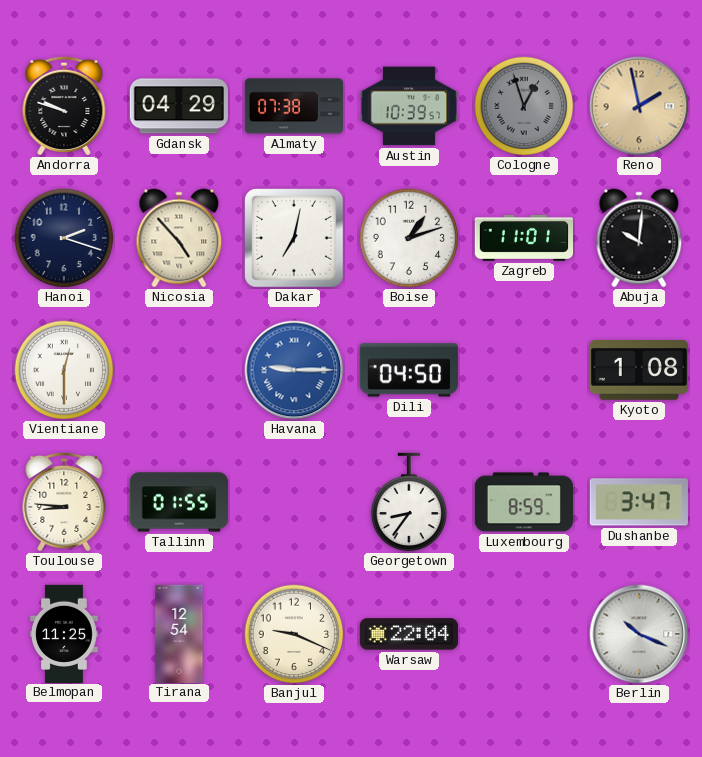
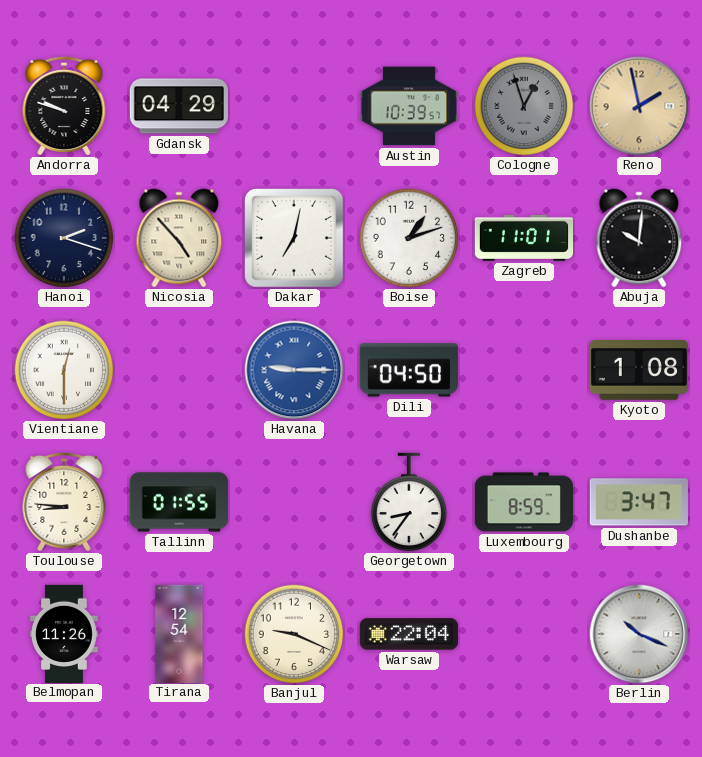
Almaty: 07:38 -> none (293, 106)
Belmopan: 11:25 -> 11:26 (64, 633)
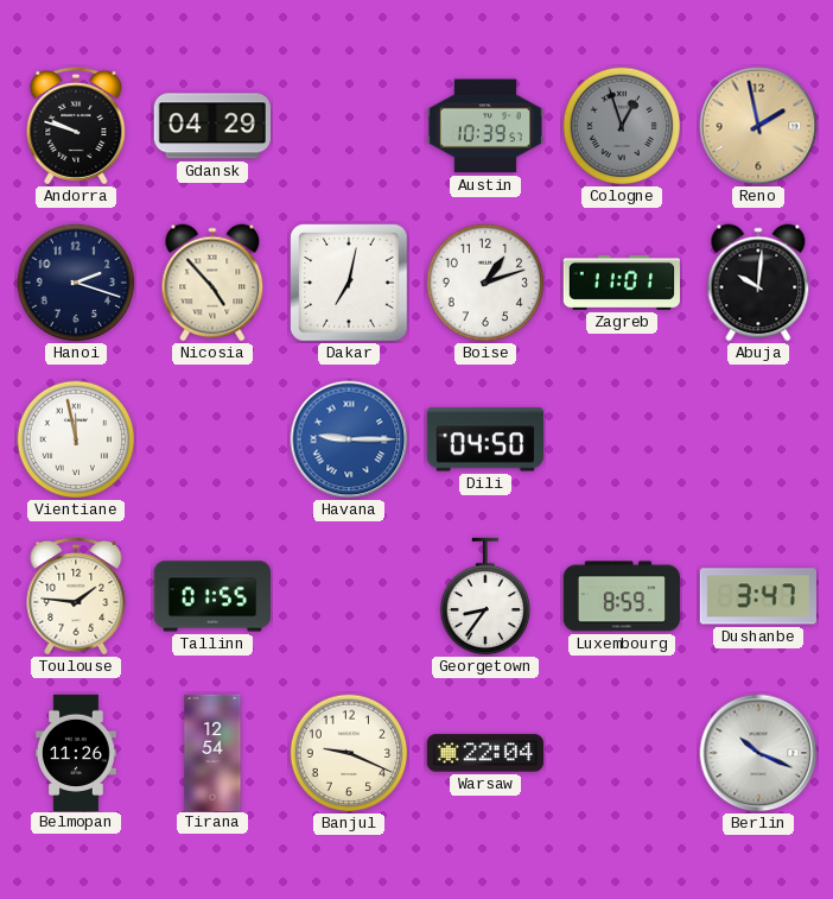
Vientiane: 12:30 -> 11:58 (76, 439)
Kyoto: 1:08 -> none (638, 371)
Toulouse: 8:46 -> 1:46 (76, 596)
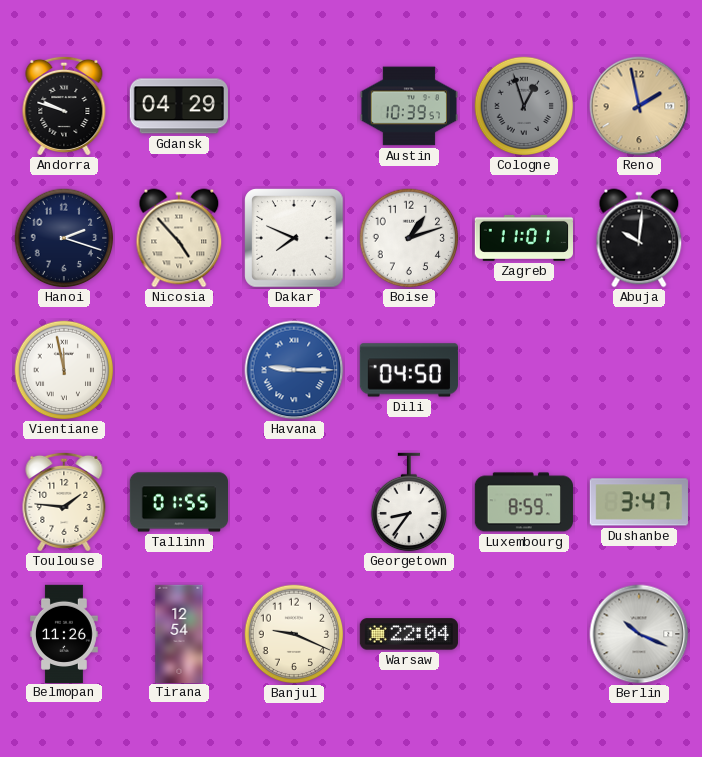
Dakar: 7:02 -> 7:49 (294, 238)
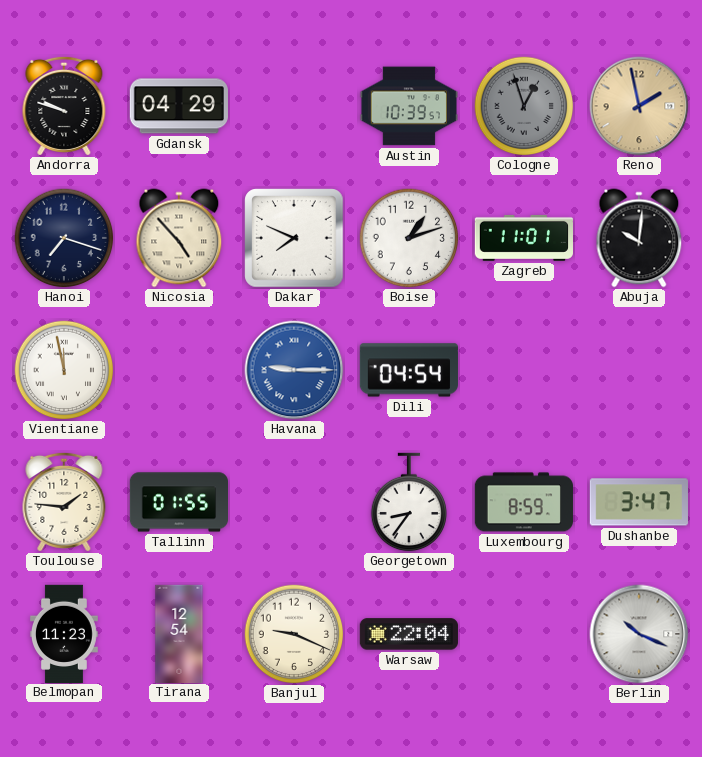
Hanoi: 2:18 -> 7:18 (64, 238)
Dili: 04:50 -> 04:54 (409, 370)
Belmopan: 11:26 -> 11:23 (64, 633)
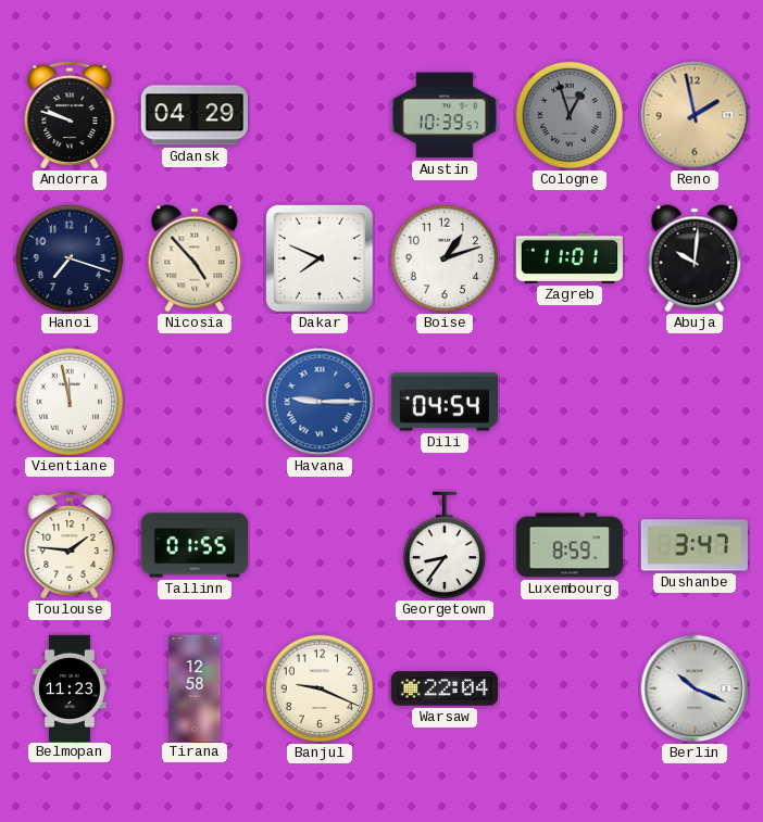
Tirana: 12:54 -> 12:58 (195, 687)
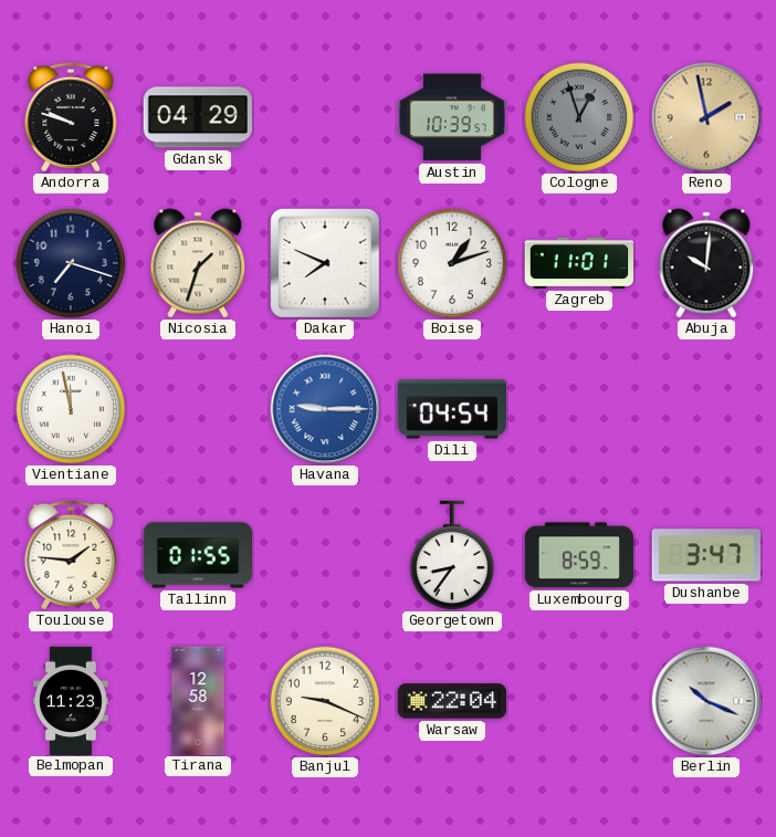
Nicosia: 4:53 -> 1:33 (198, 263)
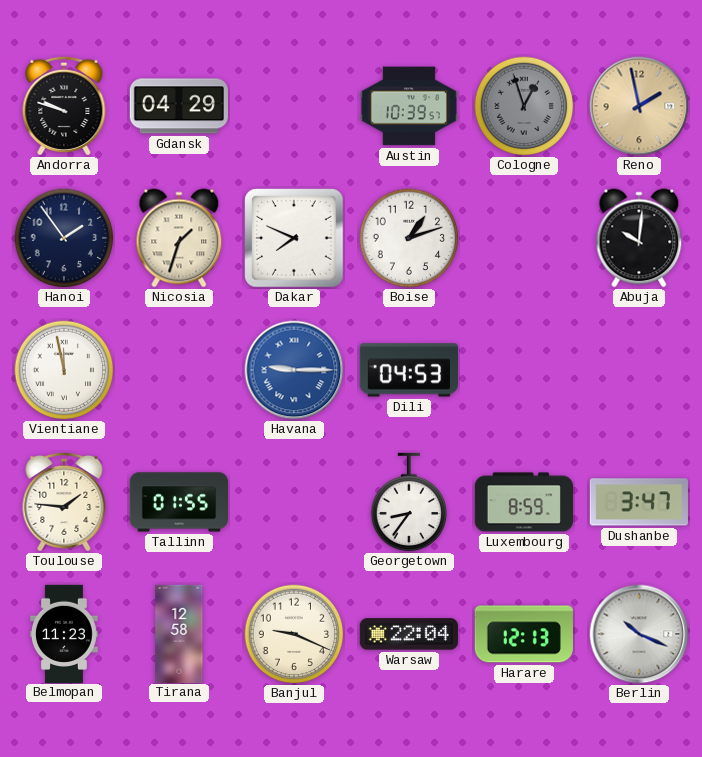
Hanoi: 7:18 -> 1:54 (64, 238)
Zagreb: 11:01 -> none (578, 263)
Dili: 04:54 -> 04:53 (409, 370)
Harare: none -> 12:13 (524, 634)
